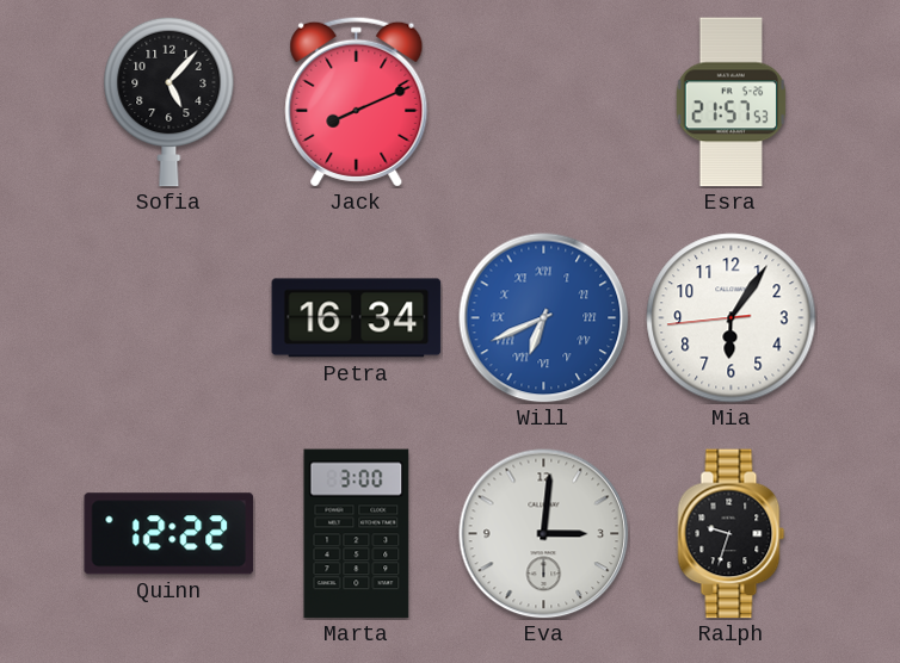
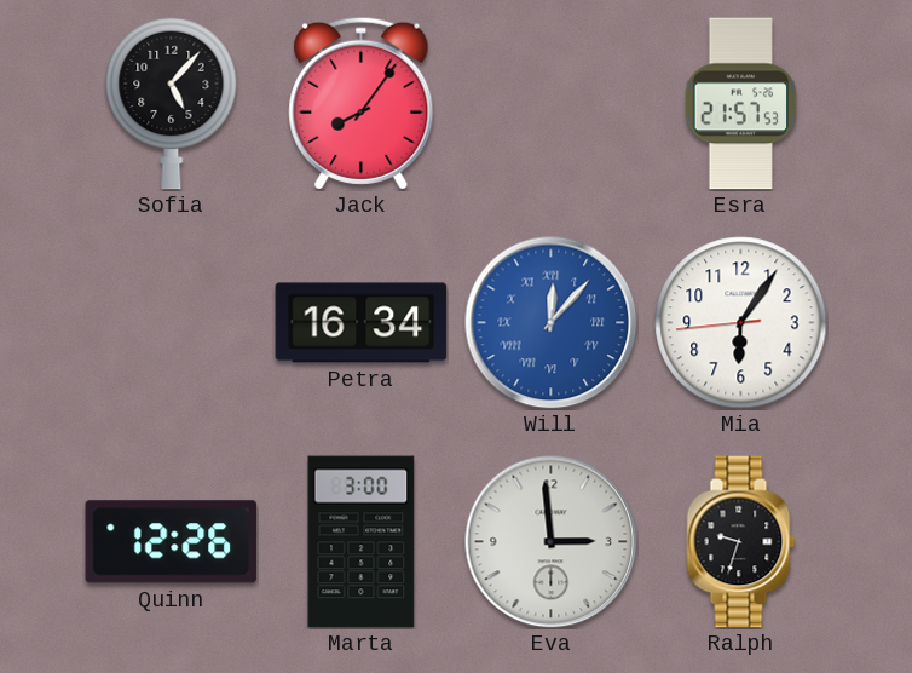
Jack: 8:11 -> 8:06 (362, 103)
Will: 6:41 -> 12:07 (552, 323)
Quinn: 12:22 -> 12:26 (172, 542)
Eva: 3:01 -> 2:59 (552, 542)
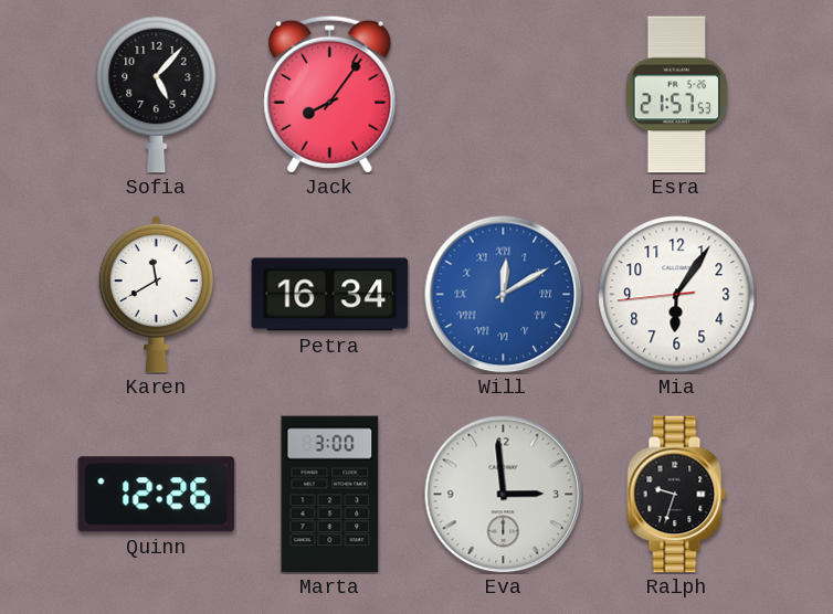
Karen: none -> 11:40 (156, 294)
Will: 12:07 -> 12:10 (504, 295)
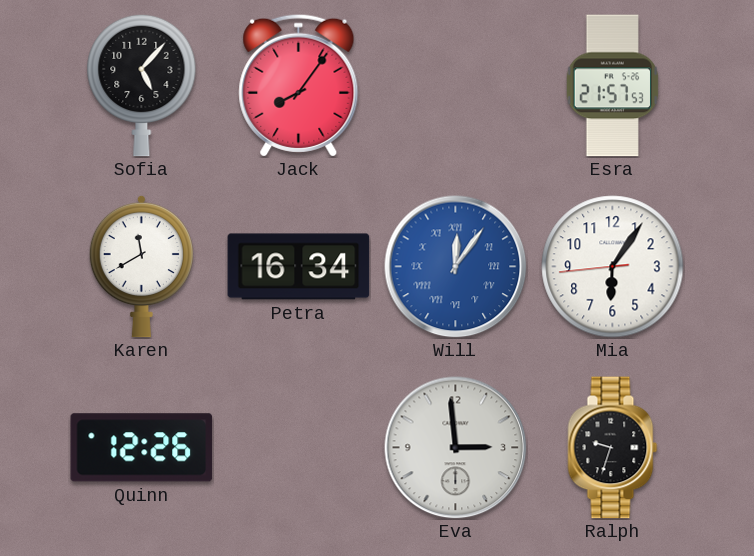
Will: 12:10 -> 12:06 (456, 267)
Marta: 3:00 -> none (330, 495)
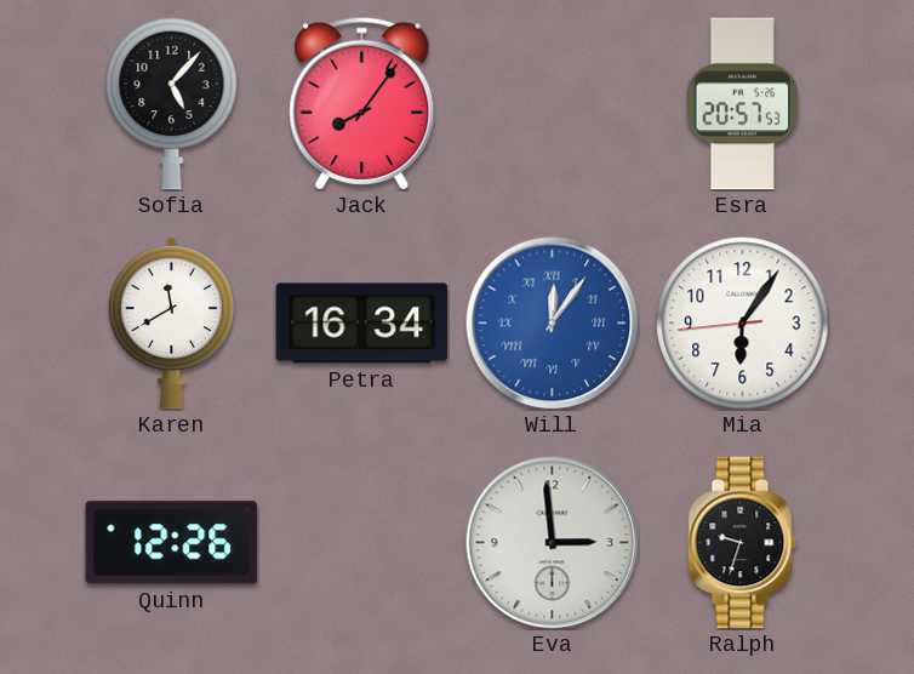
Esra: 21:57 -> 20:57 (743, 104)
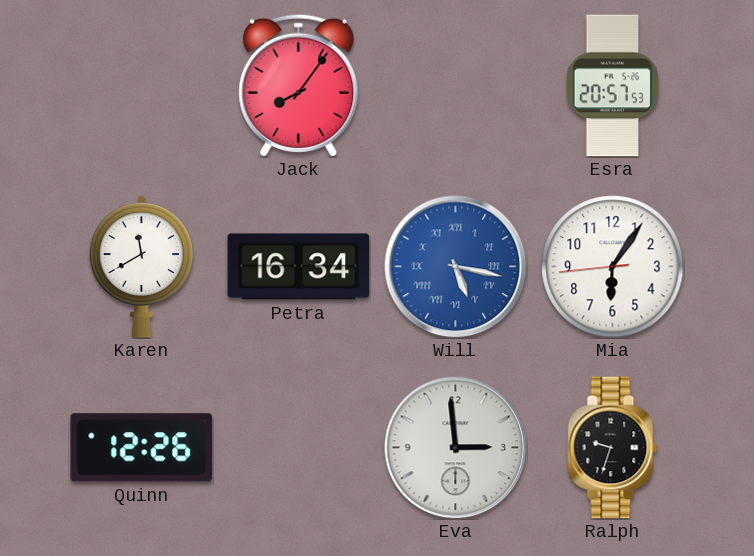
Sofia: 5:07 -> none (172, 103)
Will: 12:06 -> 5:17 (456, 267)
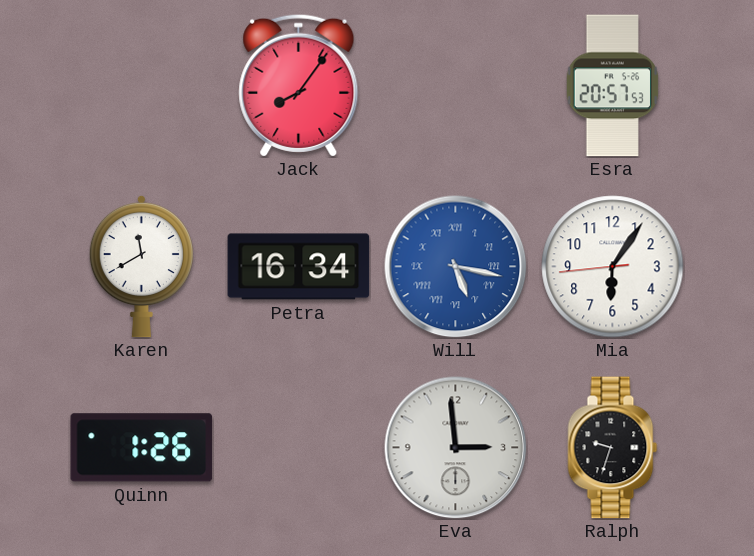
Quinn: 12:26 -> 1:26 (142, 448)
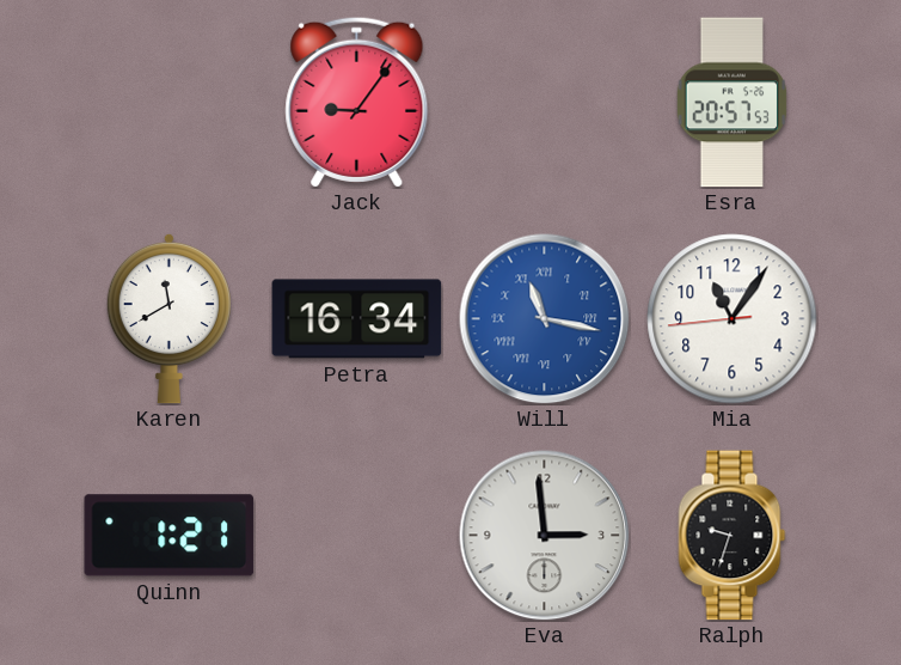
Jack: 8:06 -> 9:06 (357, 102)
Will: 5:17 -> 11:17 (545, 319)
Mia: 6:05 -> 11:05 (733, 319)
Quinn: 1:26 -> 1:21 (170, 536)
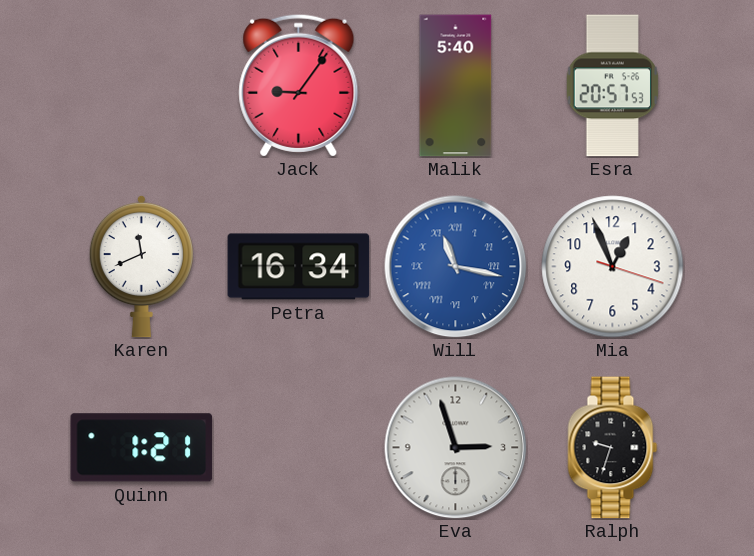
Malik: none -> 5:40 (456, 86)
Karen: 11:40 -> 11:41 (141, 266)
Mia: 11:05 -> 12:56 (613, 267)
Eva: 2:59 -> 2:57 (456, 448)
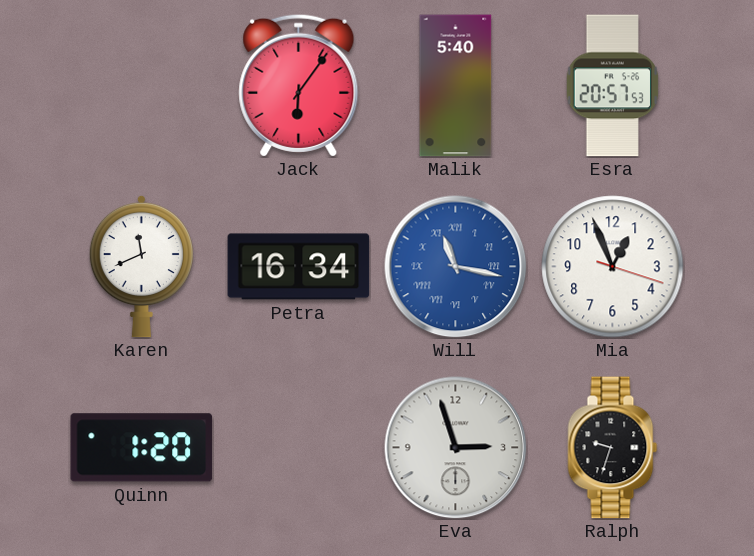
Jack: 9:06 -> 6:06 (299, 85)
Quinn: 1:21 -> 1:20 (142, 448)
